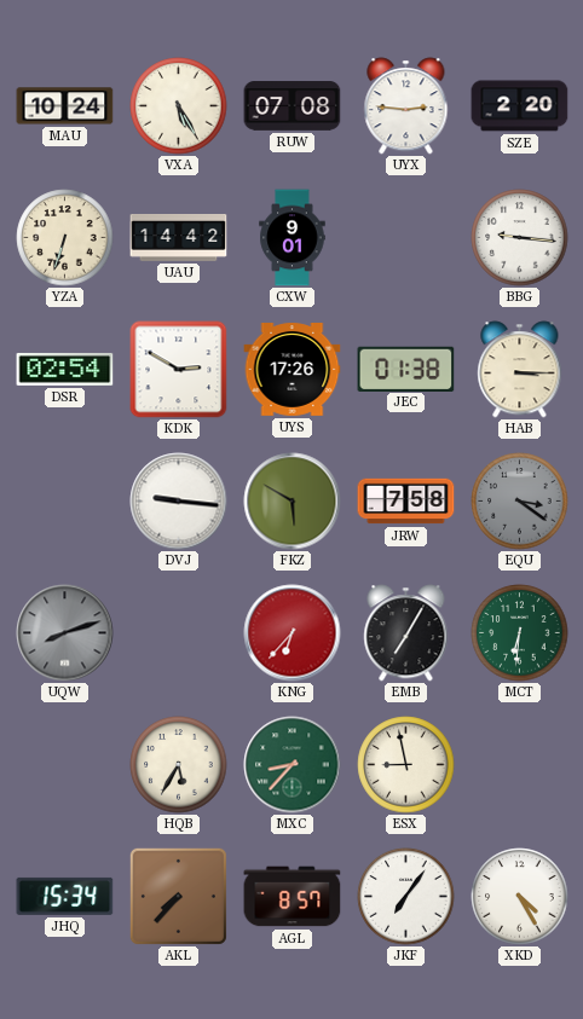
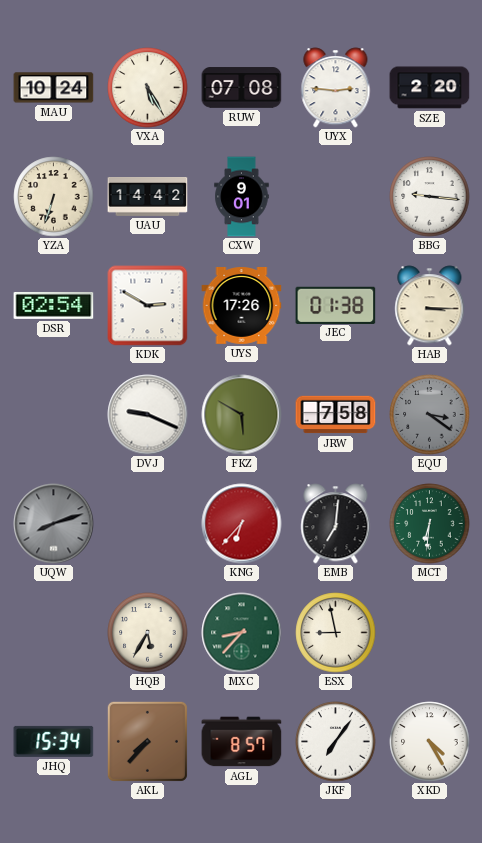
DVJ: 9:16 -> 9:19 (148, 415)
EMB: 7:05 -> 7:01 (336, 524)
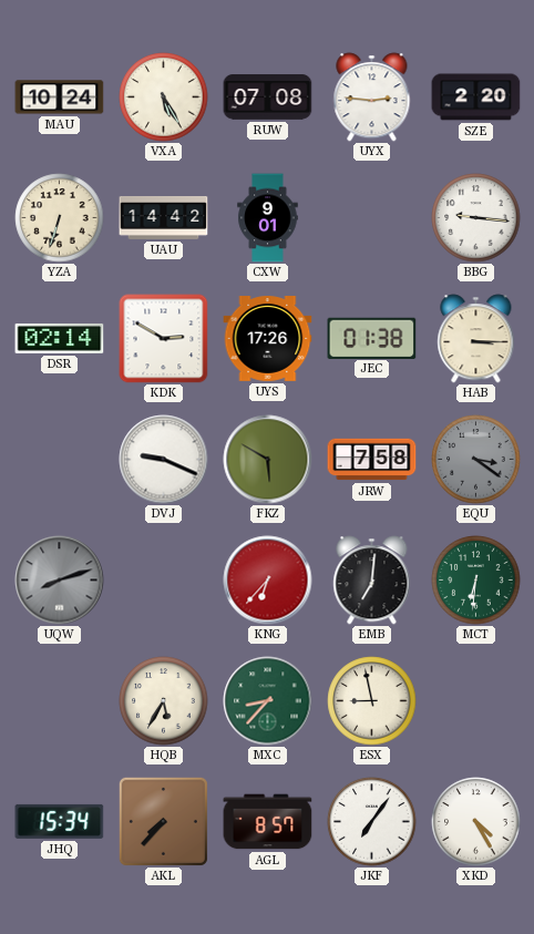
DSR: 02:54 -> 02:14 (60, 338)
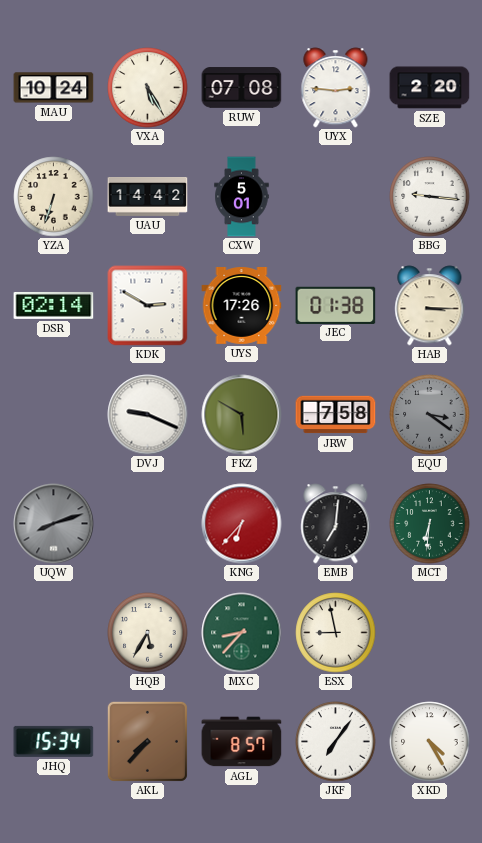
CXW: 9:01 -> 5:01 (242, 197)
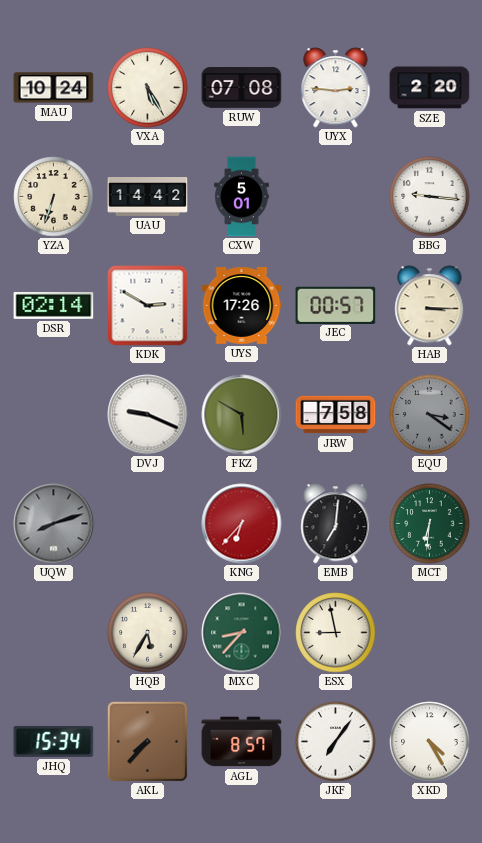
JEC: 01:38 -> 00:57 (336, 305)
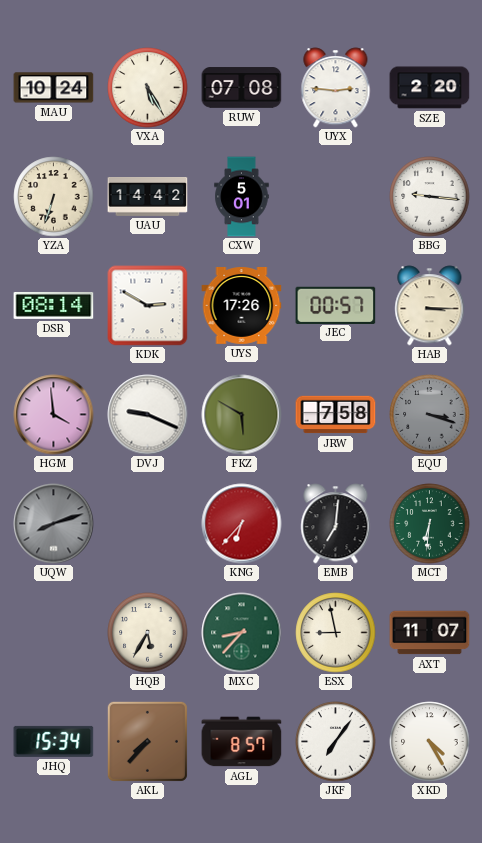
DSR: 02:14 -> 08:14 (54, 305)
HGM: none -> 3:59 (54, 415)
EQU: 3:21 -> 3:18 (430, 415)
AXT: none -> 11:07 (430, 633)
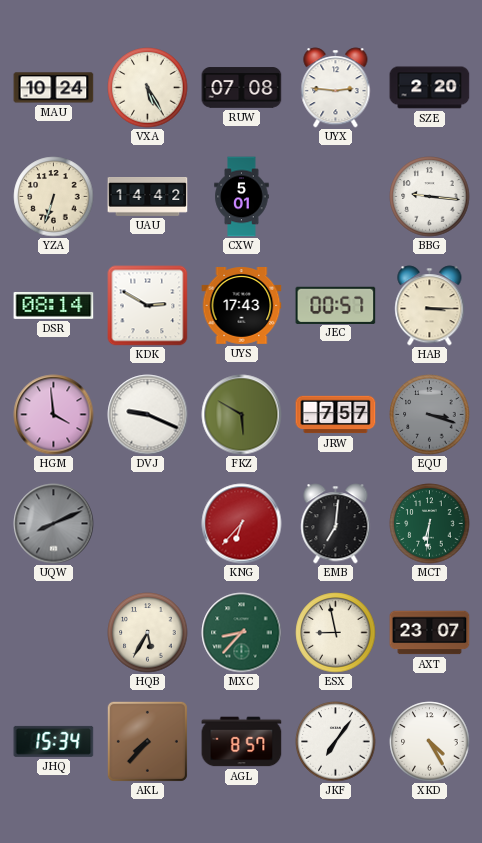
UYS: 17:26 -> 17:43 (242, 306)
JRW: 7:58 -> 7:57 (336, 415)
UQW: 8:12 -> 8:11 (54, 524)
AXT: 11:07 -> 23:07 (430, 633)
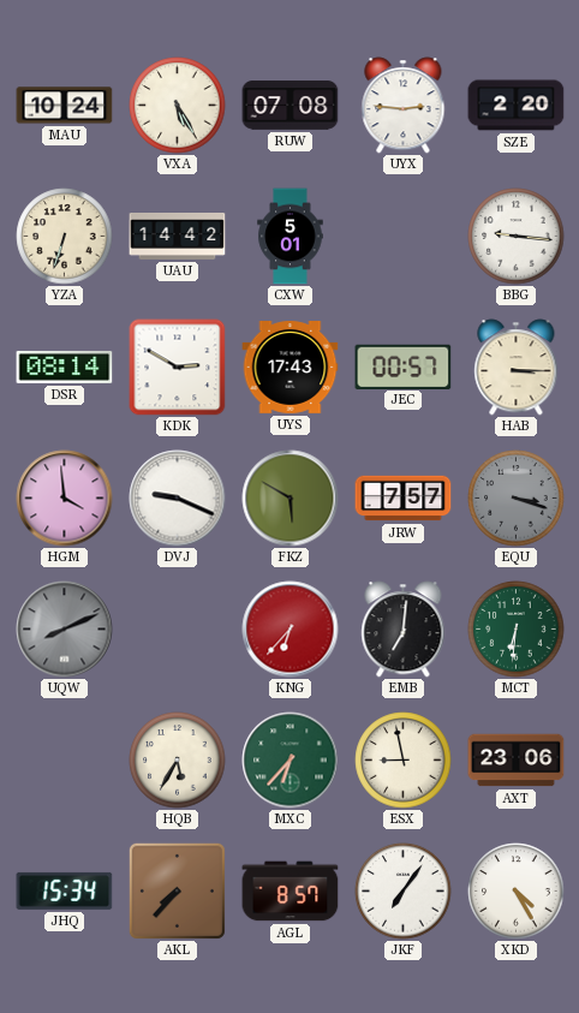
MXC: 8:37 -> 6:37 (291, 761)
AXT: 23:07 -> 23:06 (517, 761)
